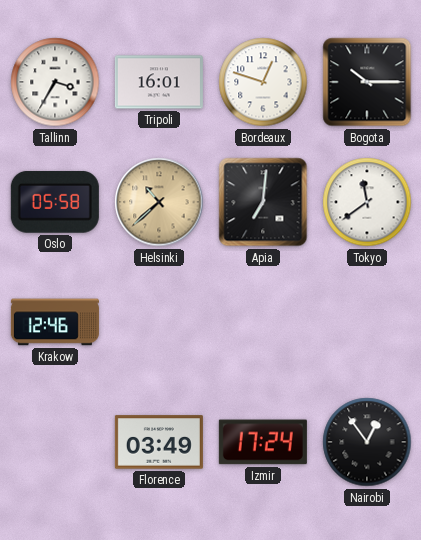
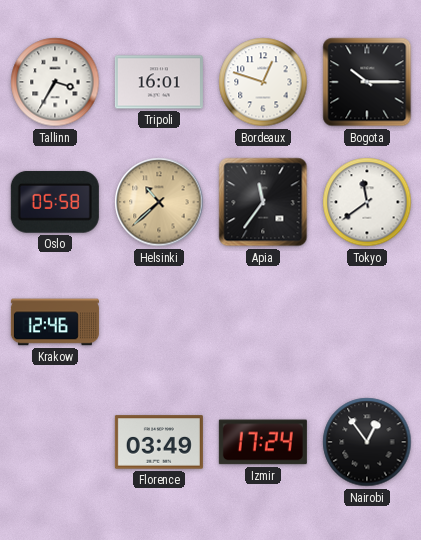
Apia: 7:01 -> 11:36 (263, 202)
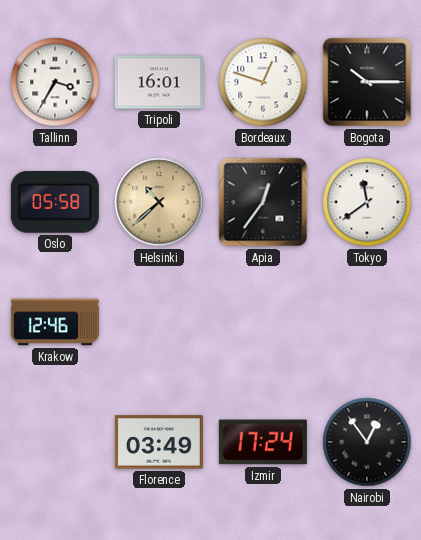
Apia: 11:36 -> 12:36 (263, 202)
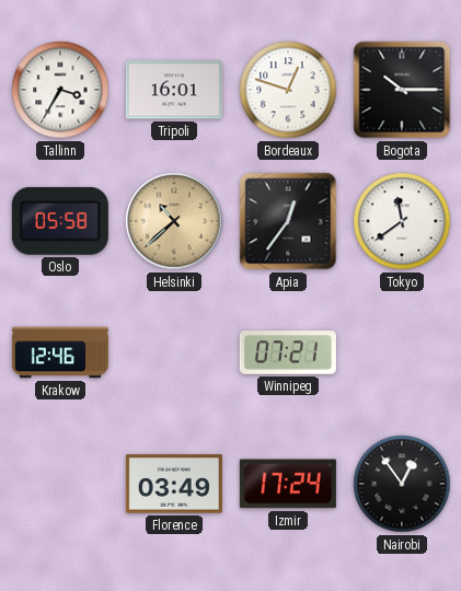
Winnipeg: none -> 07:21 (288, 352)
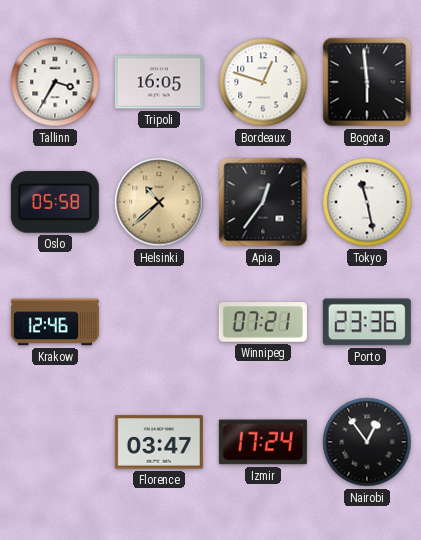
Tripoli: 16:01 -> 16:05 (159, 82)
Bogota: 10:15 -> 5:59 (367, 82)
Tokyo: 11:39 -> 11:28 (367, 202)
Porto: none -> 23:36 (367, 322)
Florence: 03:49 -> 03:47 (159, 442)
